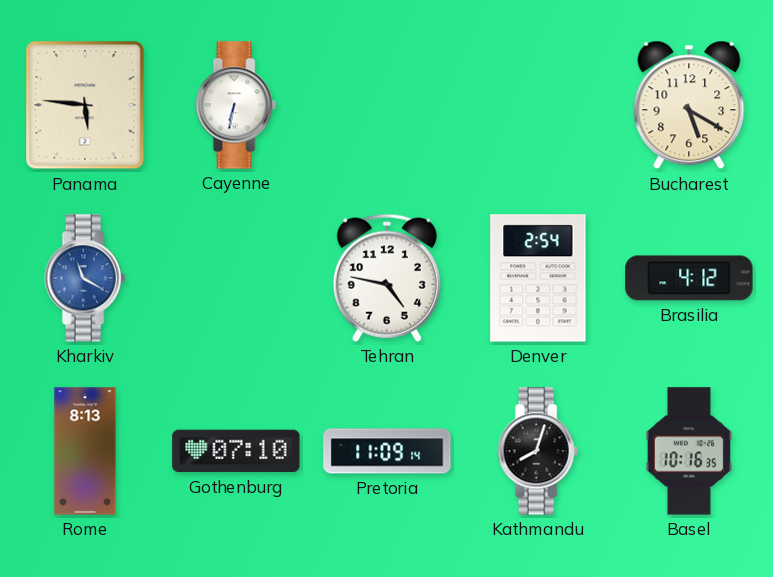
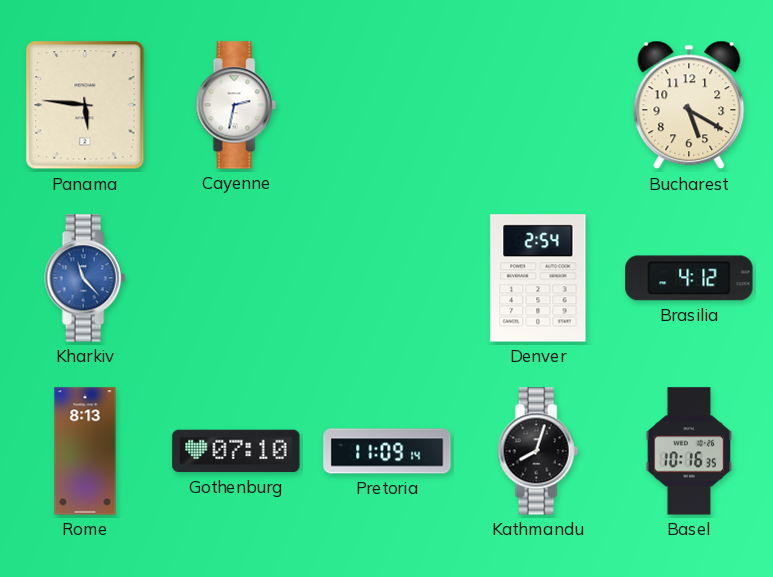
Cayenne: 6:32 -> 2:32 (236, 105)
Kharkiv: 11:20 -> 11:23 (85, 278)
Tehran: 4:47 -> none (387, 278)
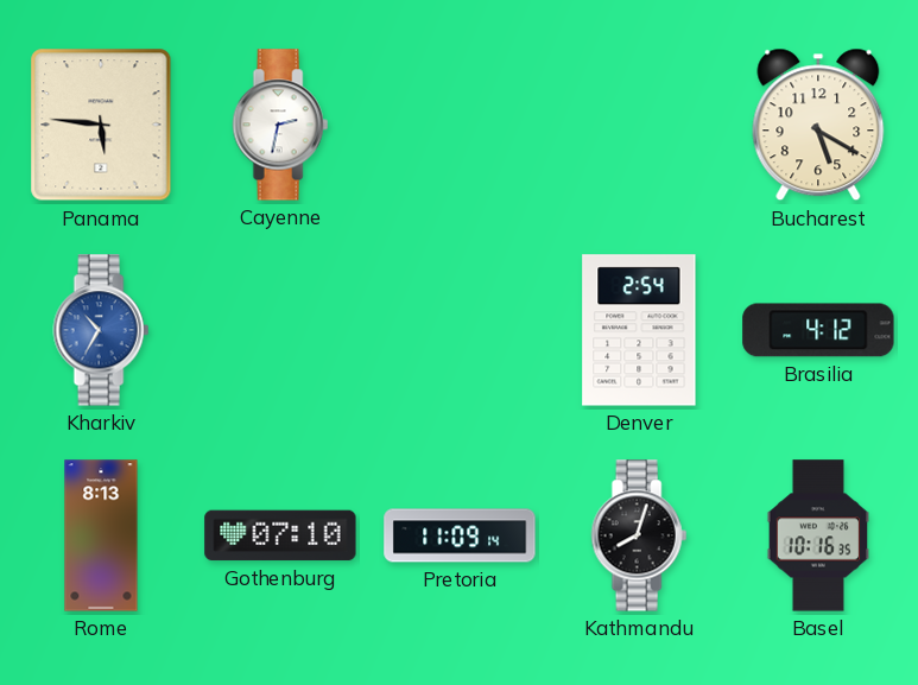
Kharkiv: 11:23 -> 10:35 (101, 330)
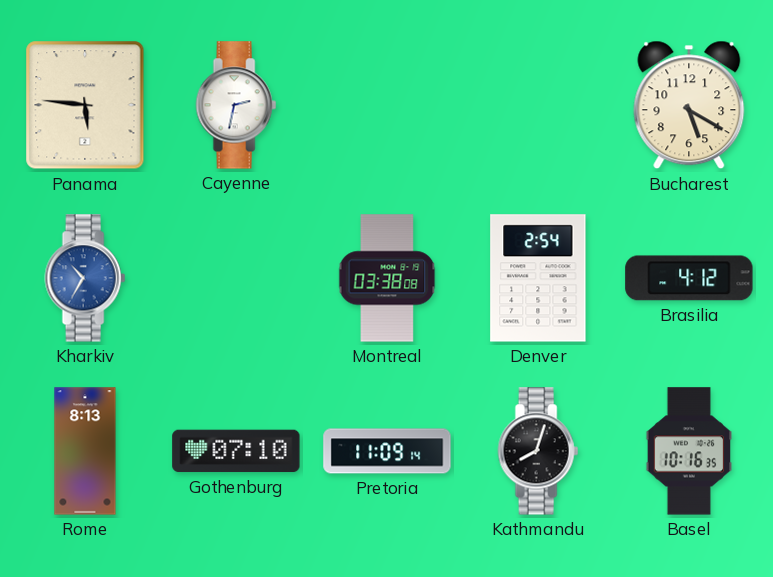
Montreal: none -> 03:38 (387, 278)
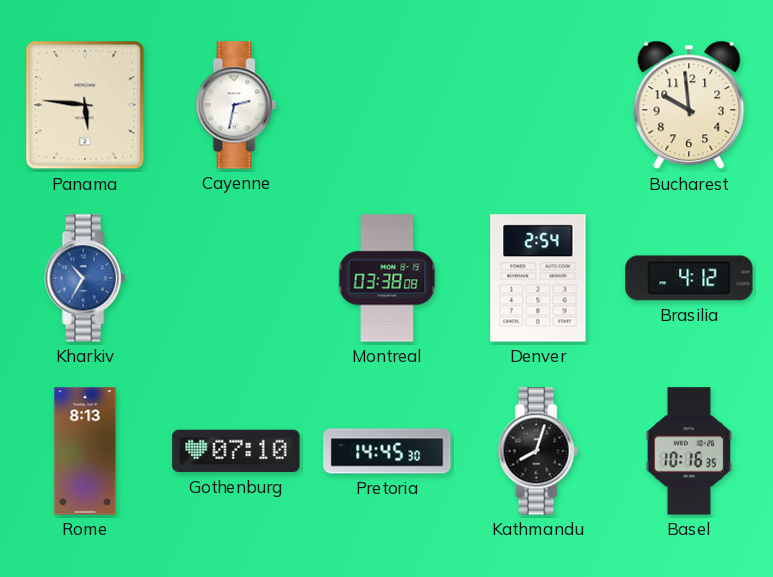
Bucharest: 5:20 -> 9:59 (689, 105)
Pretoria: 11:09 -> 14:45 (387, 451)
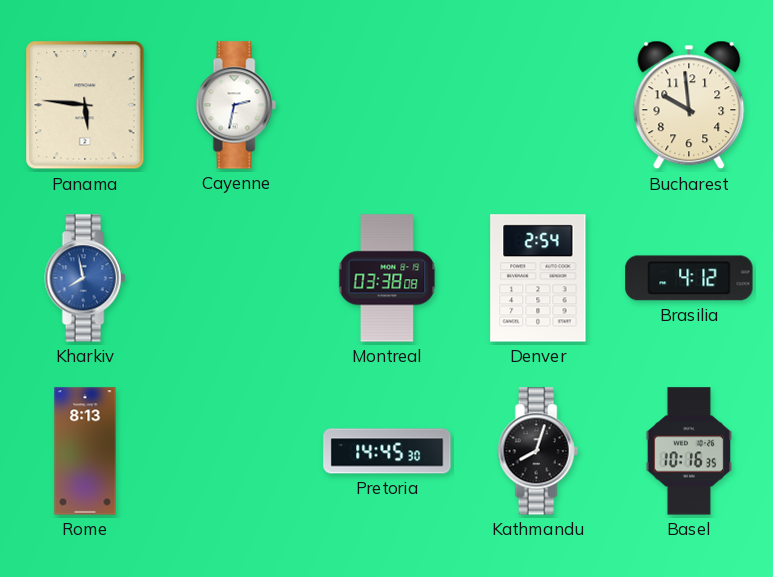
Kharkiv: 10:35 -> 7:58 (85, 278)
Gothenburg: 07:10 -> none (236, 451)
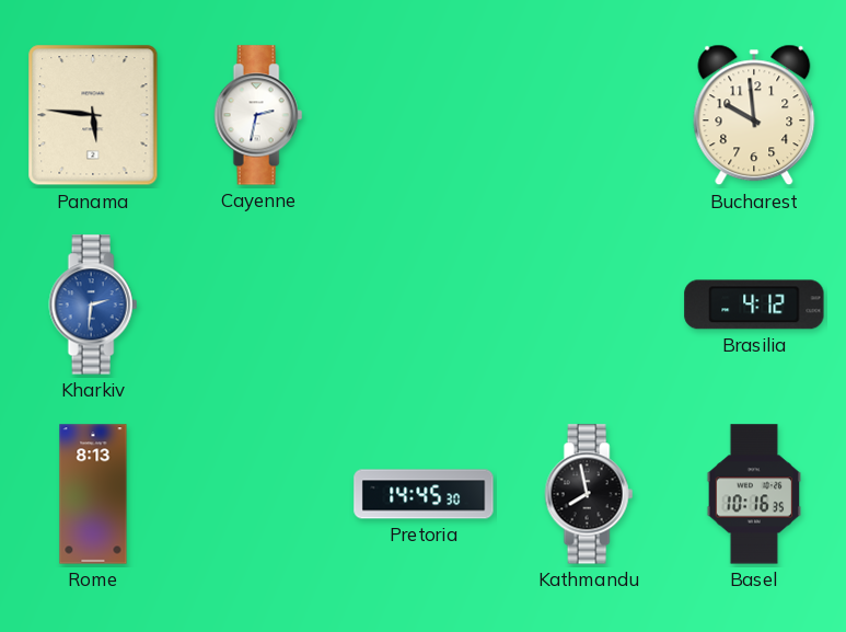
Kharkiv: 7:58 -> 2:31 (93, 304)
Montreal: 03:38 -> none (387, 278)
Denver: 2:54 -> none (538, 278)
Kathmandu: 8:03 -> 7:58 (589, 494)
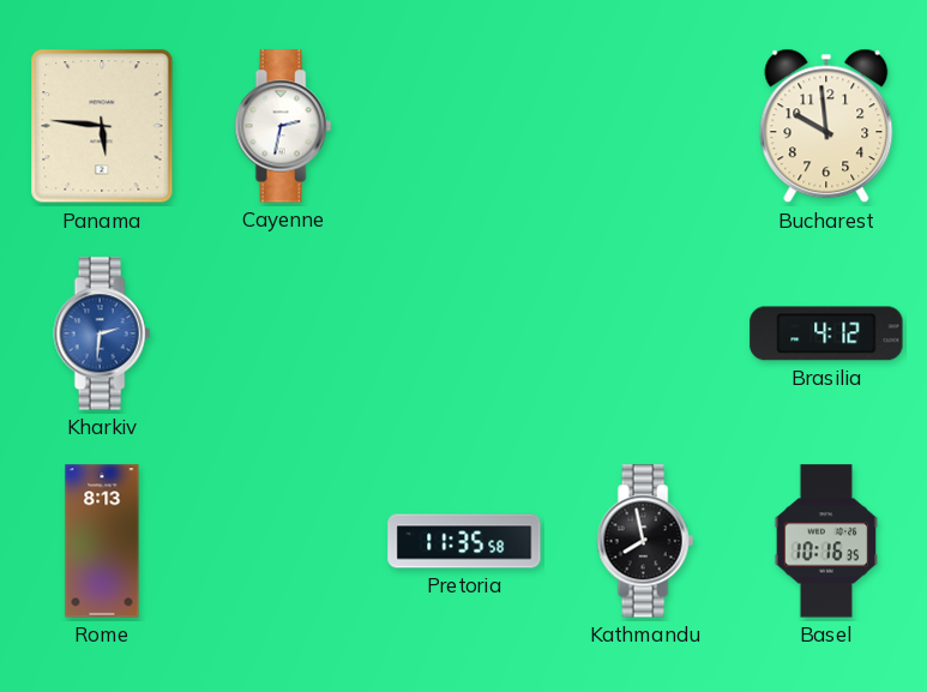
Pretoria: 14:45 -> 11:35 (464, 541)
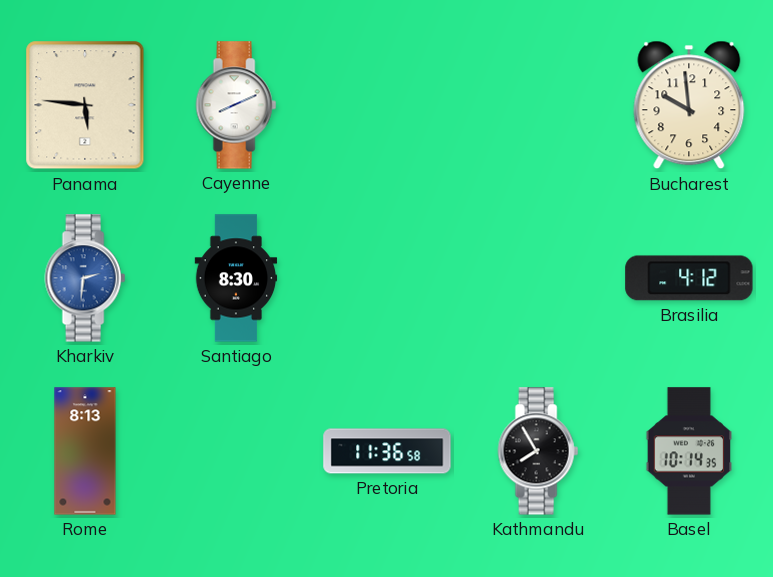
Cayenne: 2:32 -> 8:11 (236, 105)
Santiago: none -> 8:30 (236, 278)
Pretoria: 11:35 -> 11:36 (387, 451)
Kathmandu: 7:58 -> 7:55 (538, 451)
Basel: 10:16 -> 10:14 (689, 451)
